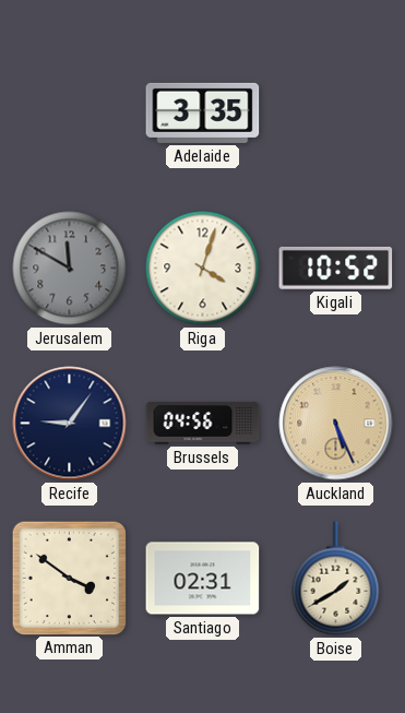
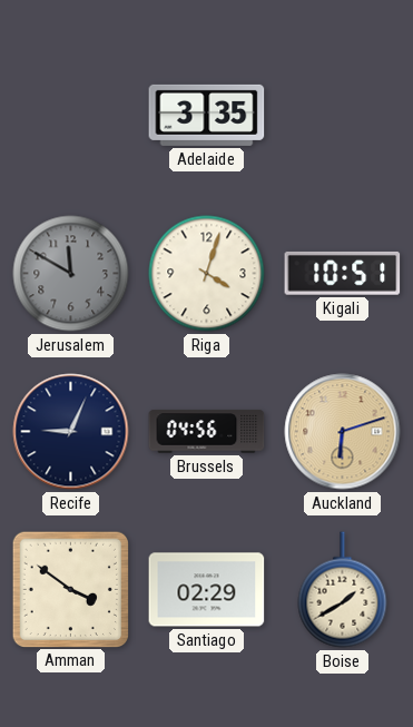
Kigali: 10:52 -> 10:51 (343, 273)
Recife: 9:06 -> 9:04 (71, 432)
Auckland: 5:26 -> 6:12 (343, 432)
Santiago: 02:31 -> 02:29 (207, 590)
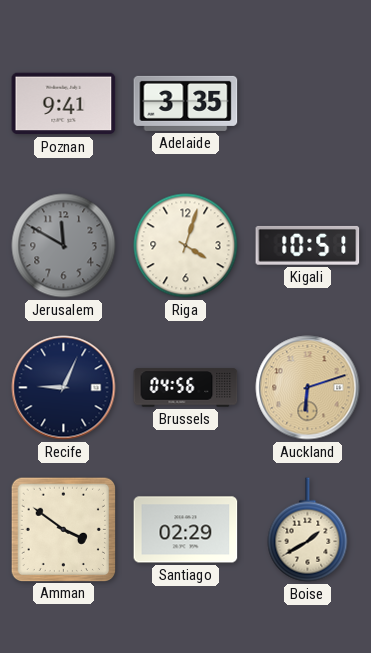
Poznan: none -> 9:41 (64, 104)
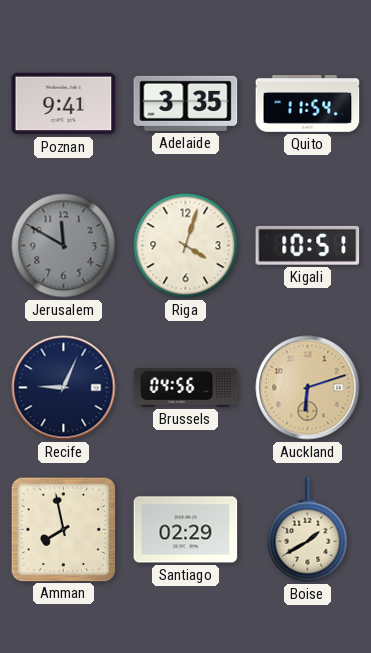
Quito: none -> 11:54 (308, 104)
Amman: 3:51 -> 7:58 (63, 529)
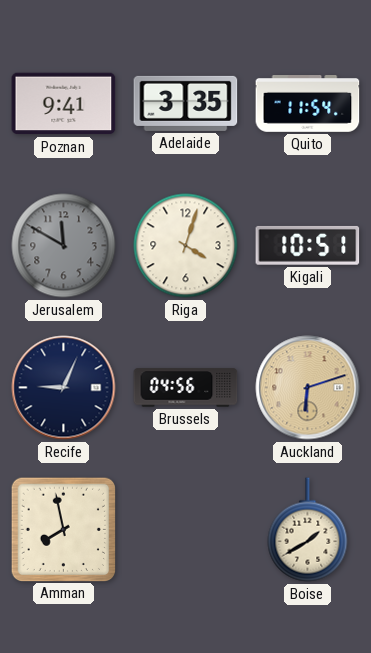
Santiago: 02:29 -> none (186, 530)
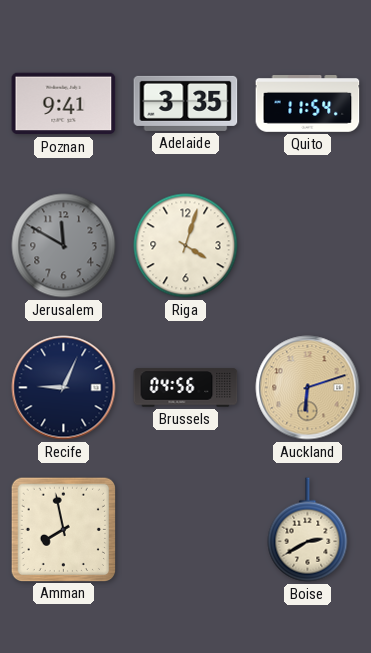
Kigali: 10:51 -> none (308, 245)
Boise: 1:40 -> 2:40 (308, 530)
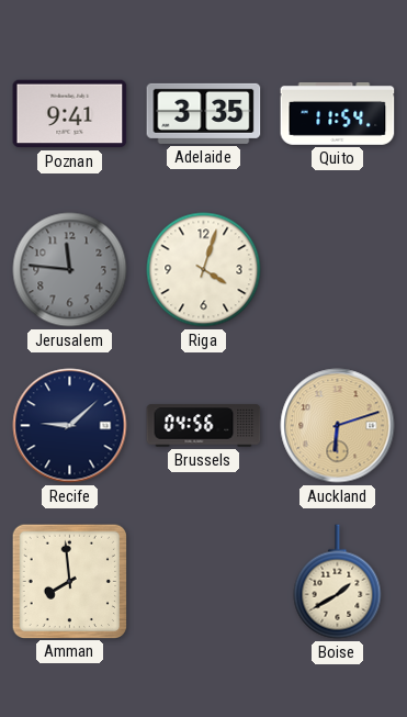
Jerusalem: 11:50 -> 11:46 (70, 270)
Recife: 9:04 -> 9:08 (70, 426)
Amman: 7:58 -> 7:59 (69, 581)
Boise: 2:40 -> 1:40 (338, 582)
